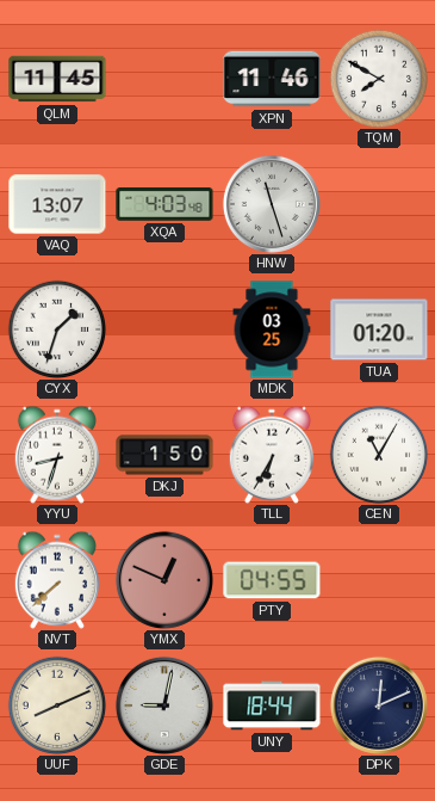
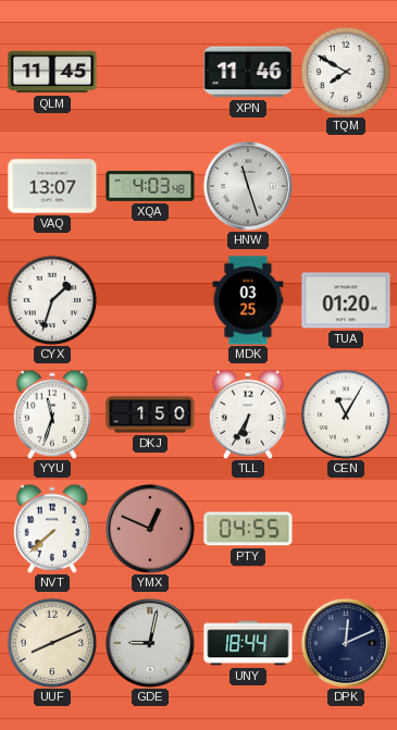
YYU: 8:33 -> 11:33 (51, 415)
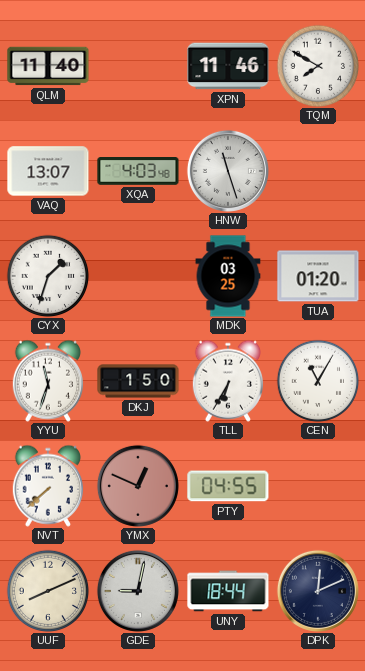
QLM: 11:45 -> 11:40 (48, 66)
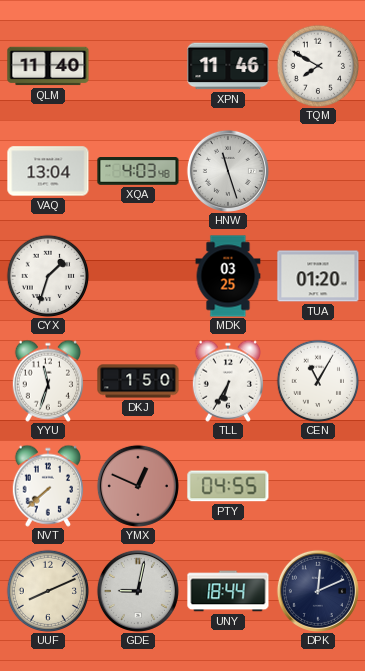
VAQ: 13:07 -> 13:04 (48, 171)
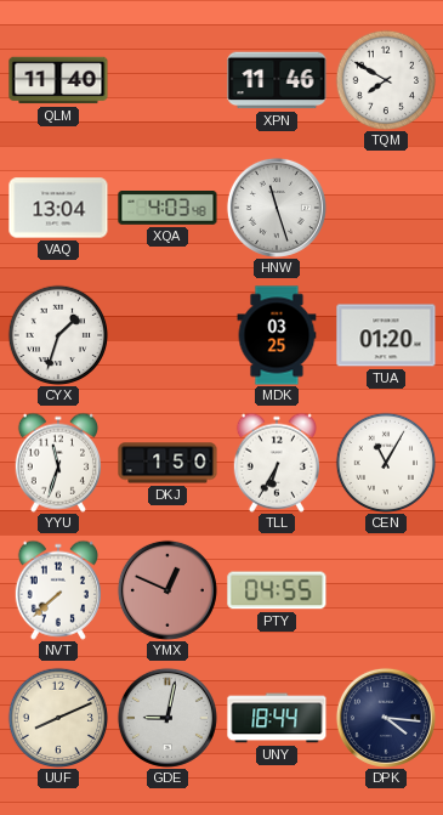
DPK: 12:11 -> 4:16 (386, 718)
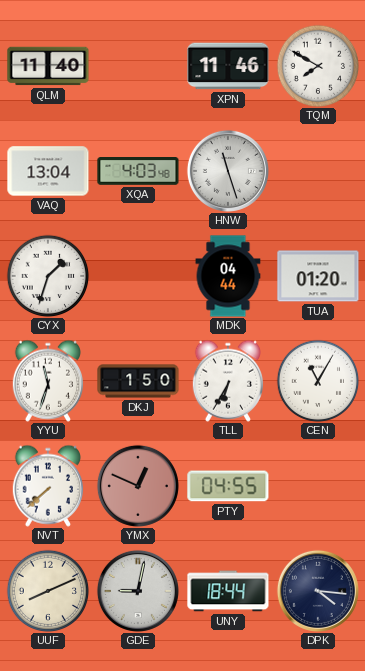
MDK: 03:25 -> 04:44 (228, 276)
